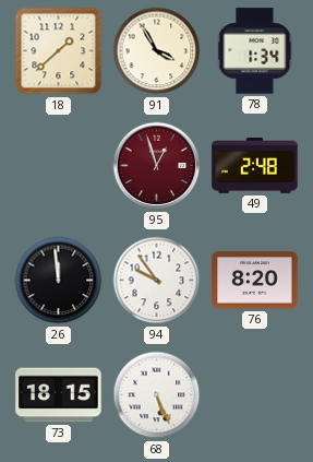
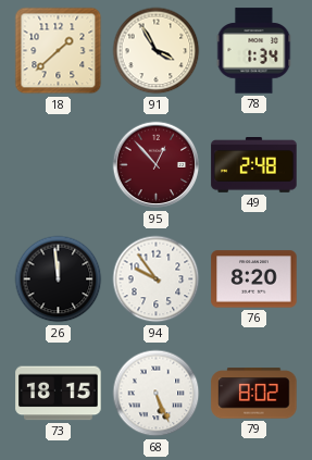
95: 12:57 -> 12:53 (157, 165)
79: none -> 8:02 (254, 394)
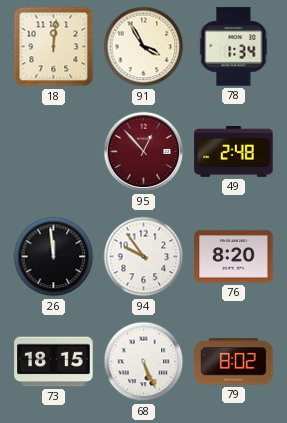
18: 1:38 -> 12:01 (54, 47)
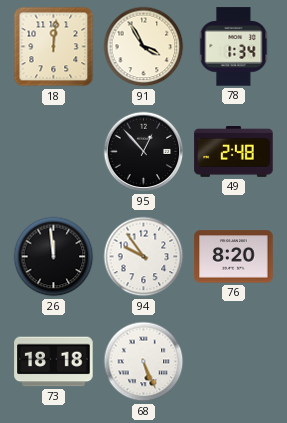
95 dial: burgundy -> black (144, 152)
73: 18:15 -> 18:18 (54, 362)
79: 8:02 -> none (234, 362)
